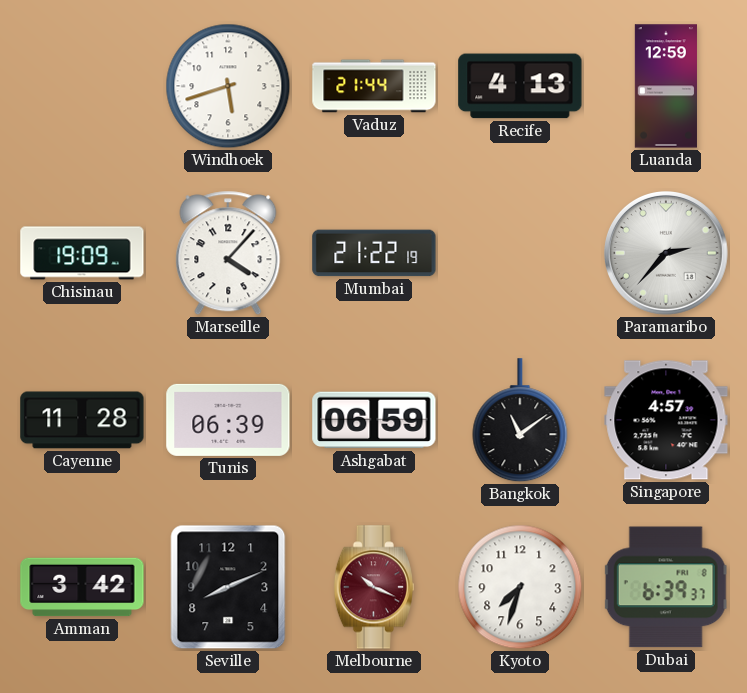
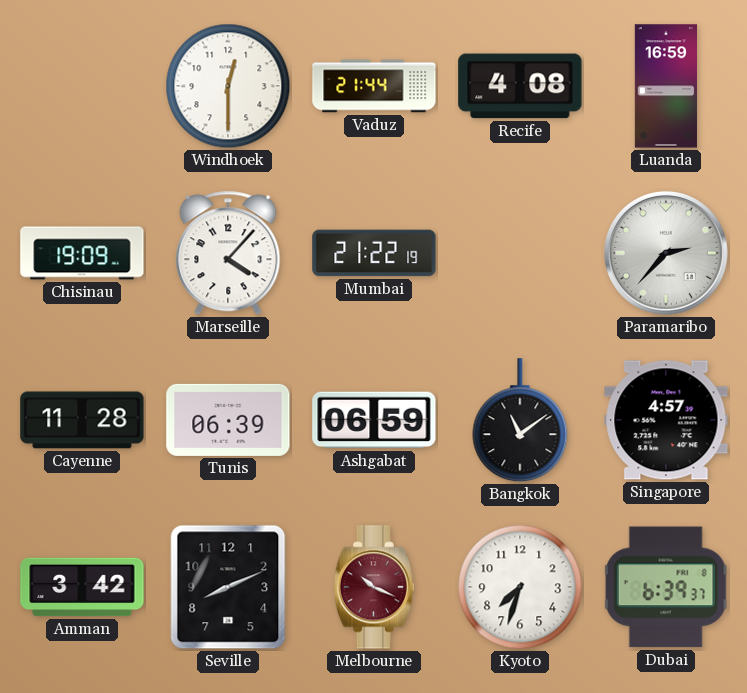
Windhoek: 5:42 -> 12:30 (228, 86)
Recife: 4:13 -> 4:08 (520, 86)
Luanda: 12:59 -> 16:59 (666, 86)
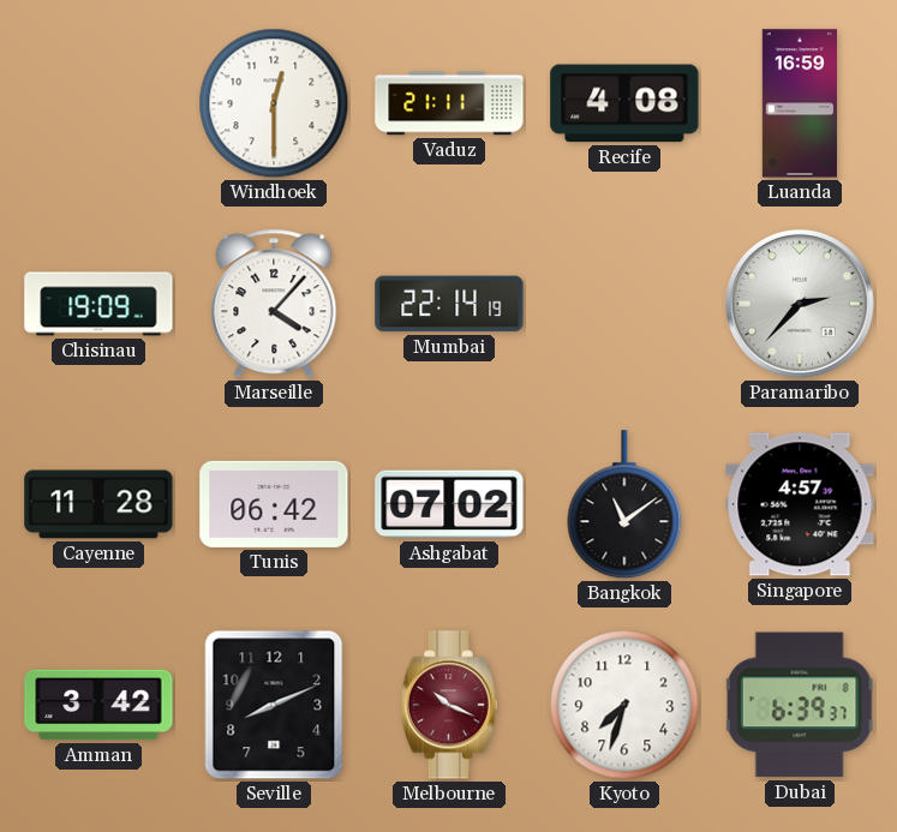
Vaduz: 21:44 -> 21:11 (449, 103)
Mumbai: 21:22 -> 22:14 (449, 304)
Tunis: 06:39 -> 06:42 (274, 504)
Ashgabat: 06:59 -> 07:02 (449, 504)
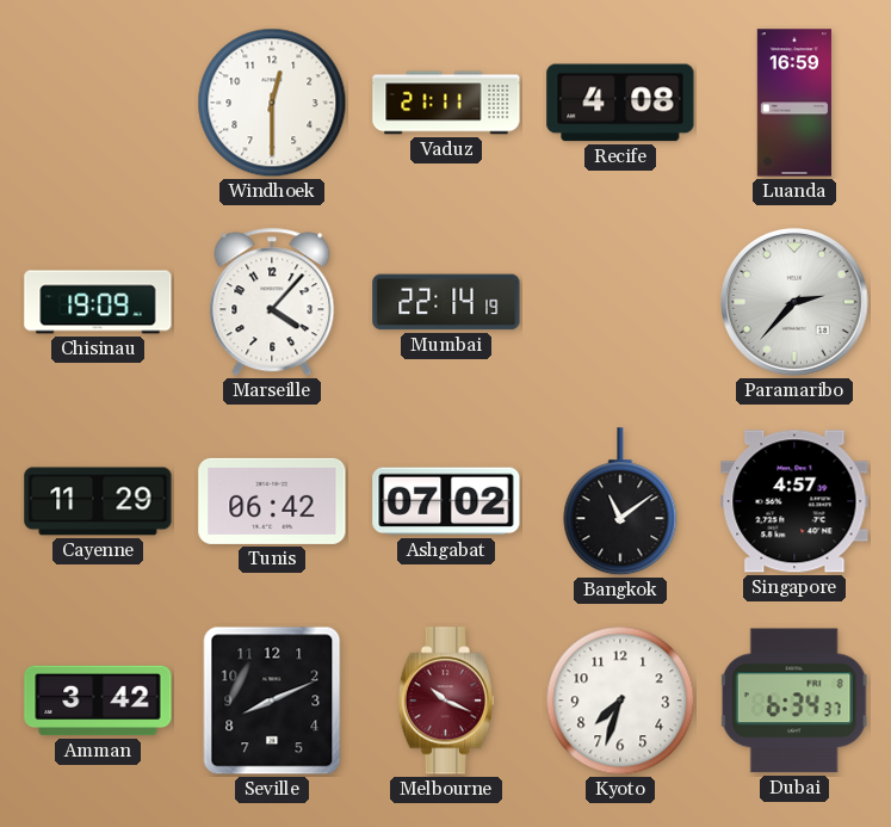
Cayenne: 11:28 -> 11:29 (98, 501)
Dubai: 6:39 -> 6:34 (794, 701)
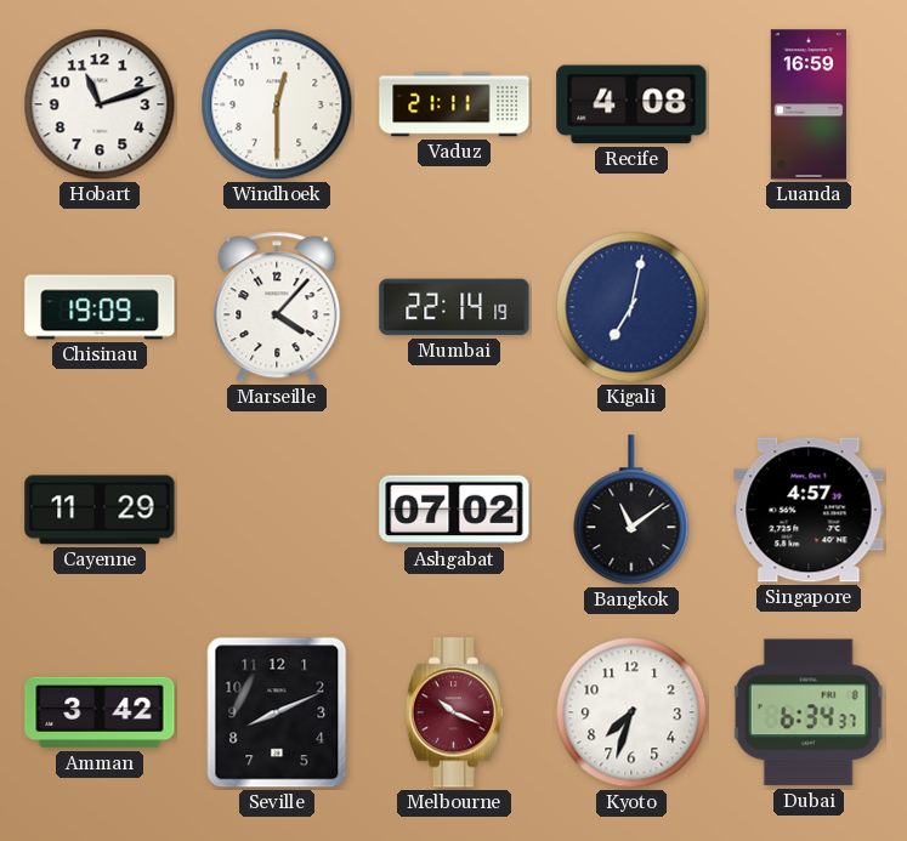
Hobart: none -> 11:12 (100, 104)
Kigali: none -> 7:02 (631, 307)
Paramaribo: 2:37 -> none (794, 302)
Tunis: 06:42 -> none (272, 501)
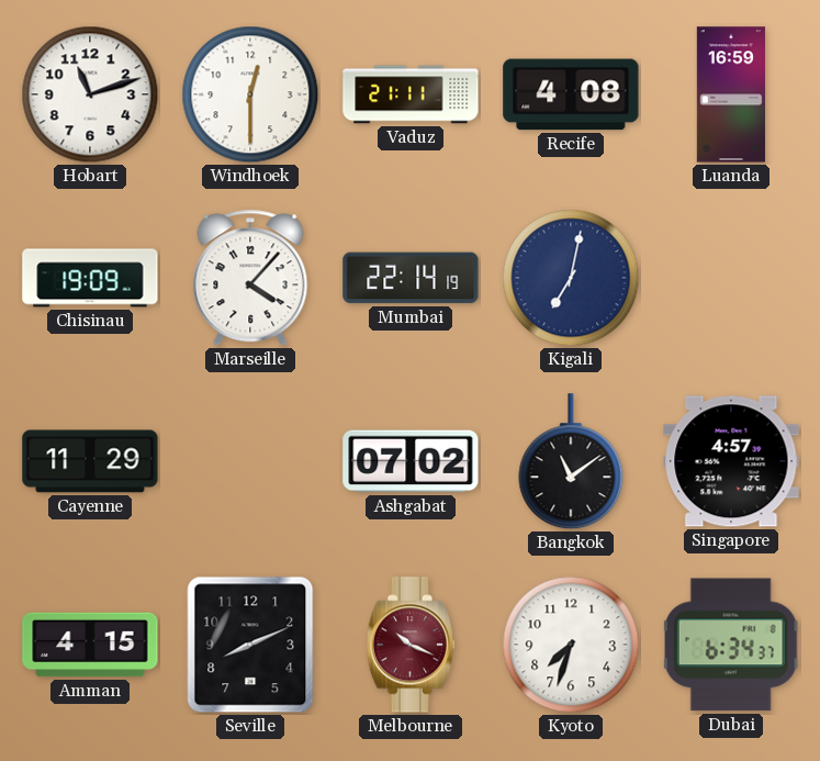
Amman: 3:42 -> 4:15 (90, 645)
